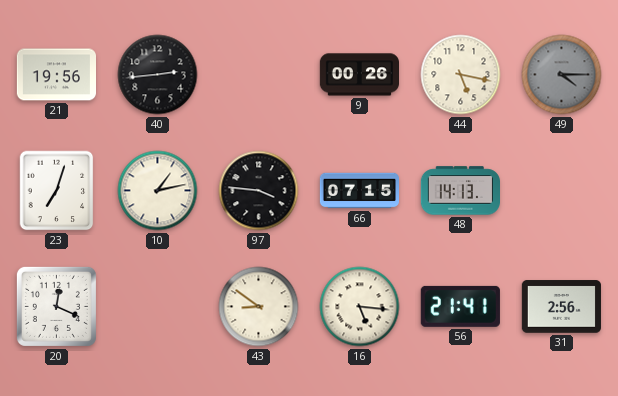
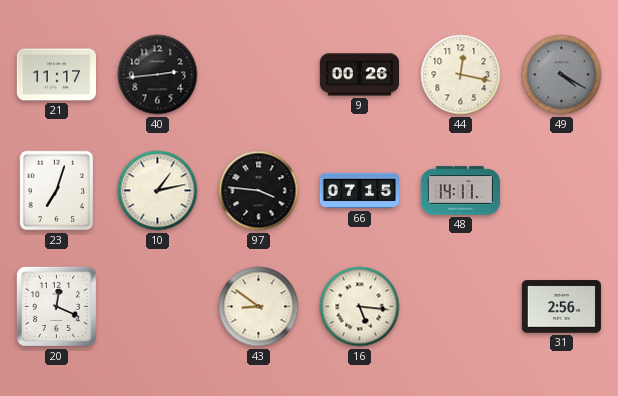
21: 19:56 -> 11:17 (56, 75)
44: 5:17 -> 12:17 (461, 75)
49: 4:15 -> 4:20 (562, 75)
48: 14:13 -> 14:11 (460, 191)
56: 21:41 -> none (460, 306)
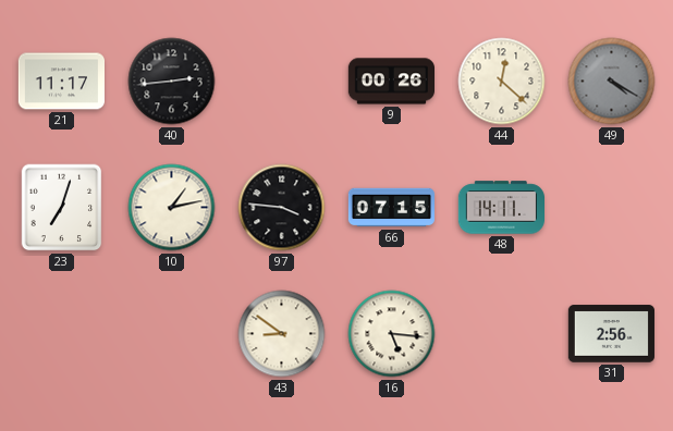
44: 12:17 -> 12:22 (502, 82)
20: 12:19 -> none (56, 306)
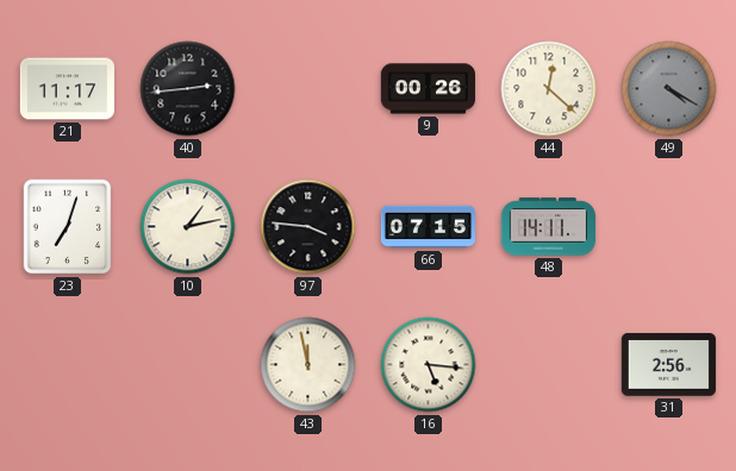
43: 8:51 -> 11:58 (308, 365)
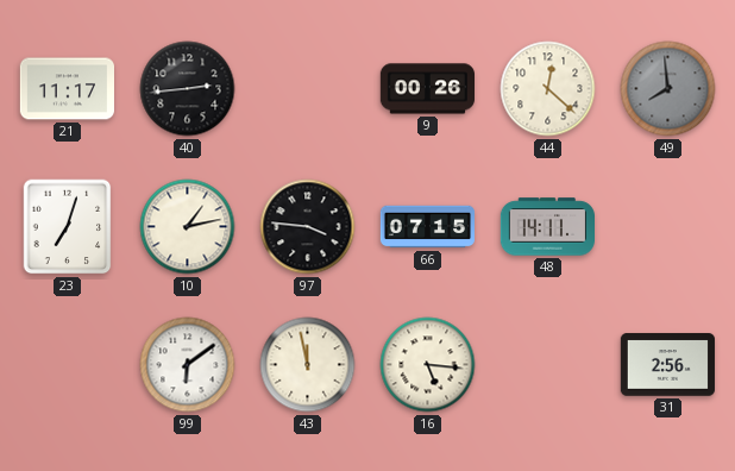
49: 4:20 -> 7:59 (668, 89)
99: none -> 6:09 (188, 365)
